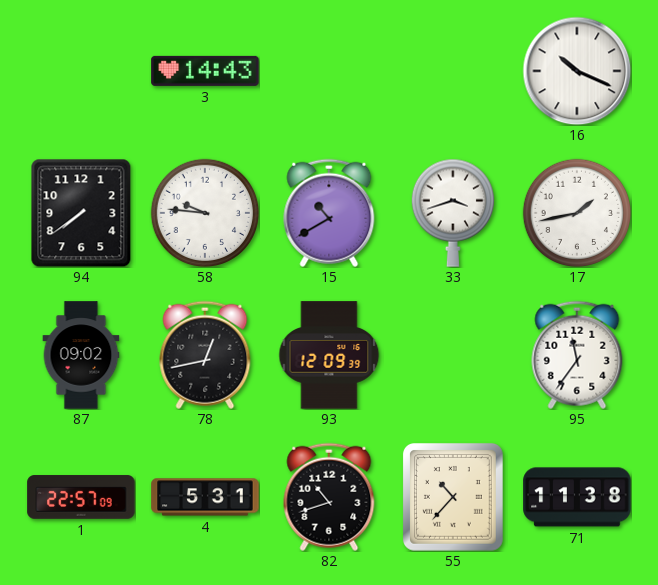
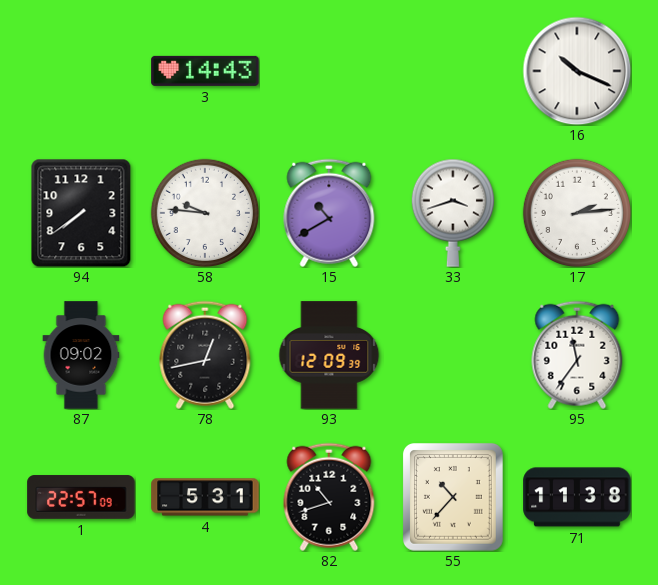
17: 1:43 -> 2:14 (576, 212)
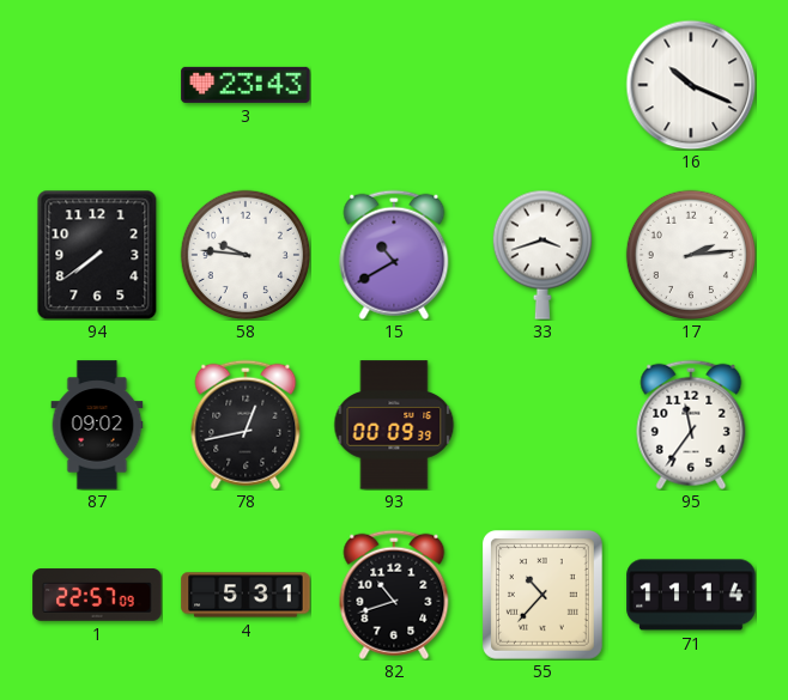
3: 14:43 -> 23:43 (246, 85)
93: 12:09 -> 00:09 (394, 425)
71: 11:38 -> 11:14 (691, 595)
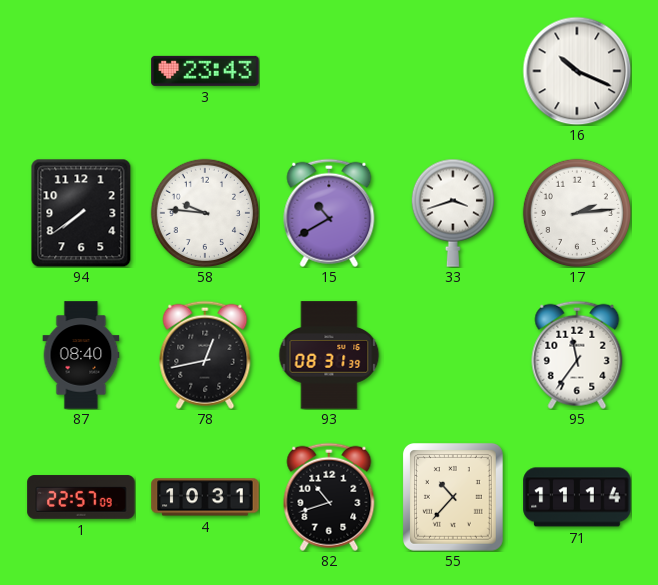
87: 09:02 -> 08:40 (81, 355)
93: 00:09 -> 08:31 (329, 355)
4: 5:31 -> 10:31 (205, 497)
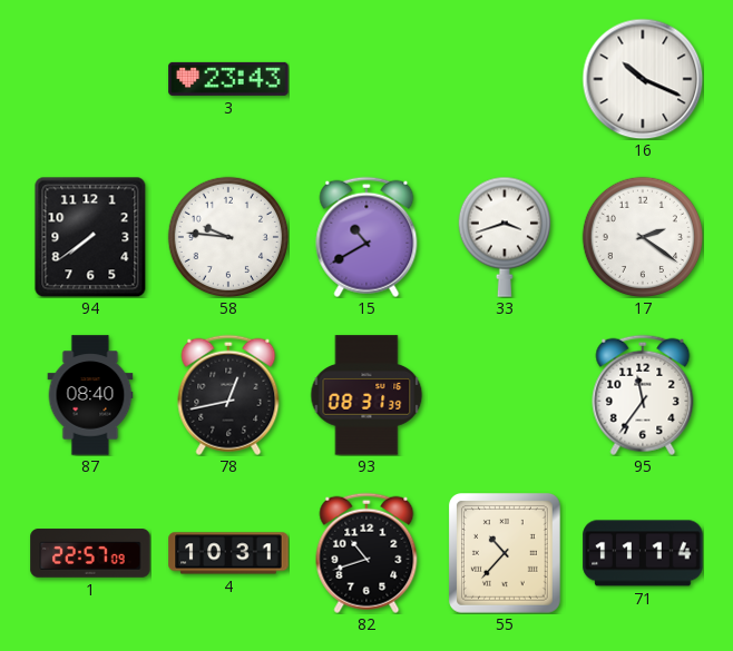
17: 2:14 -> 2:21 (642, 236)
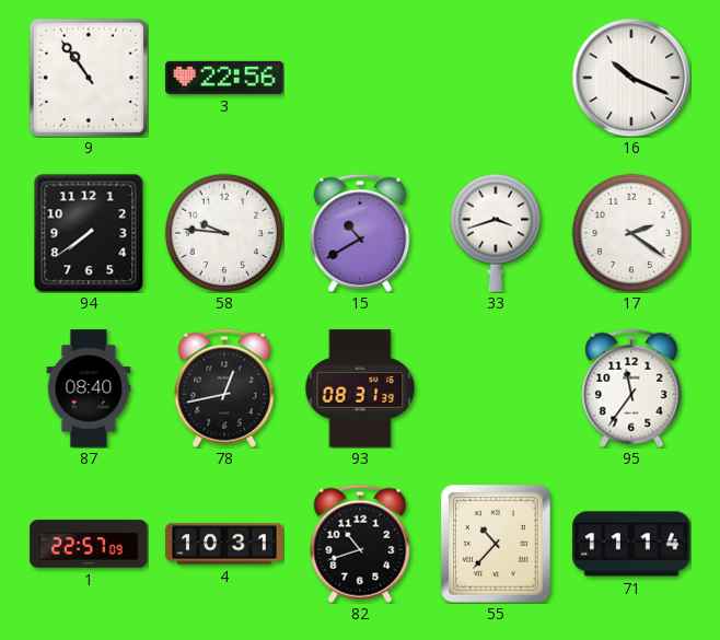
9: none -> 10:54 (89, 78)
3: 23:43 -> 22:56 (224, 78)
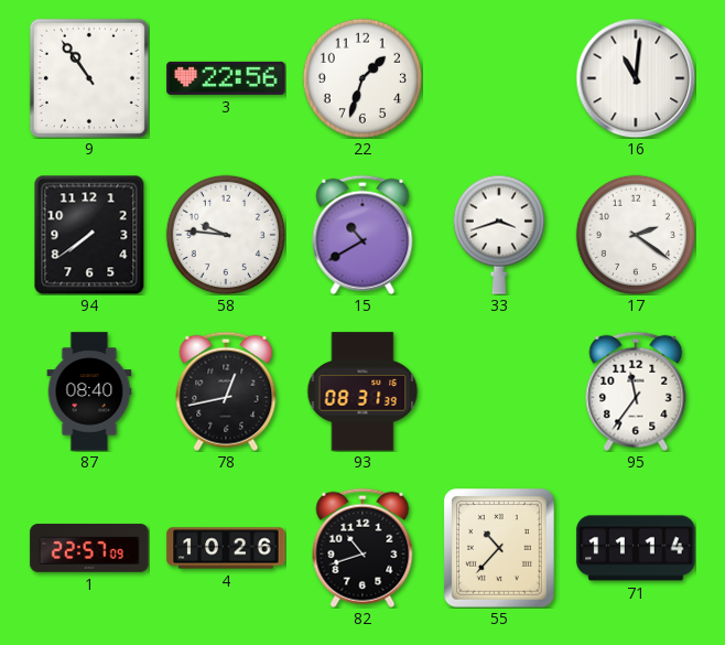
22: none -> 1:33 (361, 77)
16: 10:19 -> 11:01 (636, 78)
4: 10:31 -> 10:26 (226, 548)
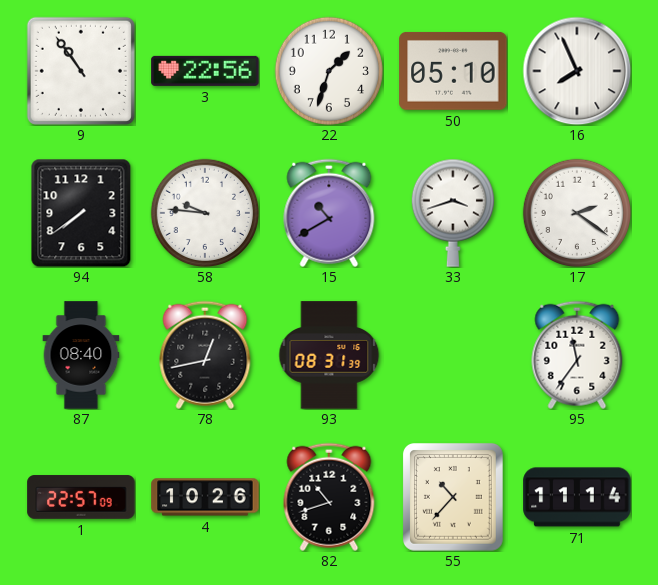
50: none -> 05:10 (453, 71)
16: 11:01 -> 7:56 (577, 71)
